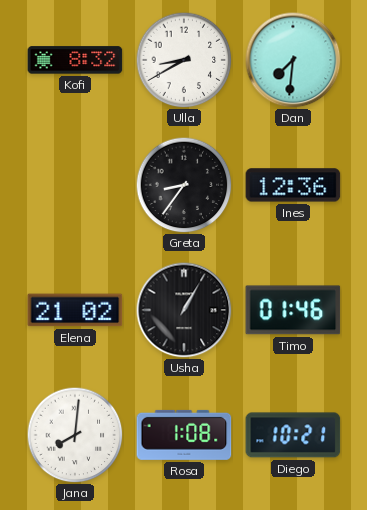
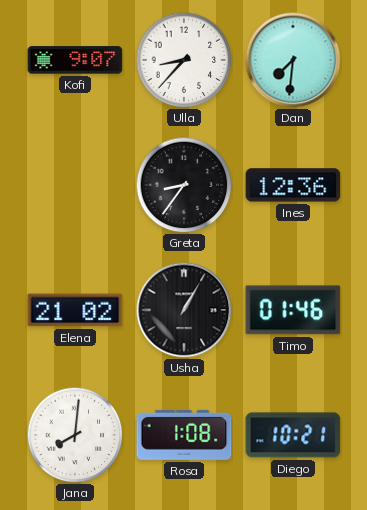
Kofi: 8:32 -> 9:07 (75, 60)
Ulla: 8:40 -> 8:37 (184, 60)
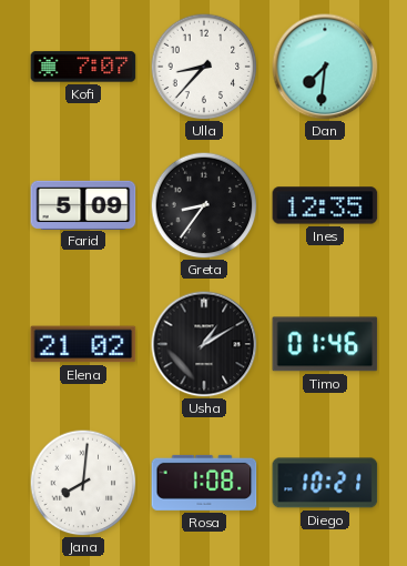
Kofi: 9:07 -> 7:07 (83, 67)
Farid: none -> 5:09 (83, 204)
Ines: 12:36 -> 12:35 (325, 205)
Usha: 1:05 -> 1:10 (204, 344)
